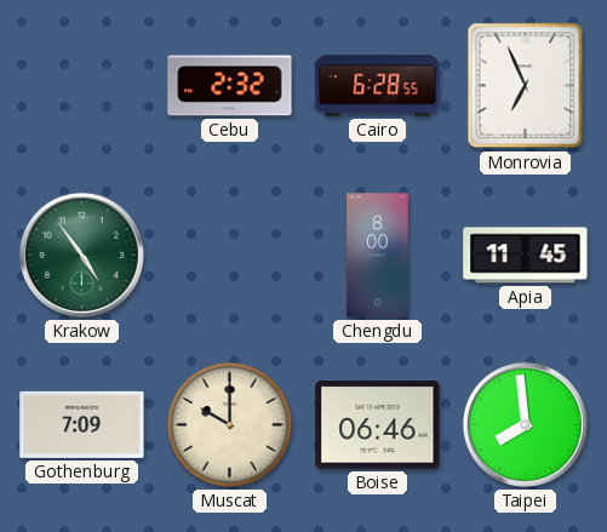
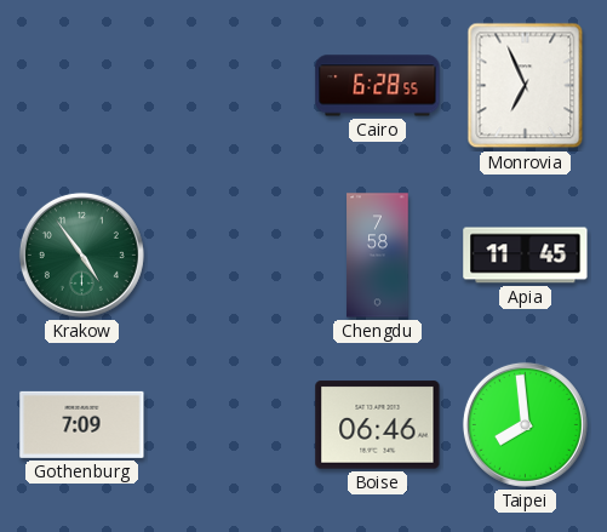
Cebu: 2:32 -> none (230, 86)
Chengdu: 8:00 -> 7:58 (378, 256)
Muscat: 10:00 -> none (230, 425)
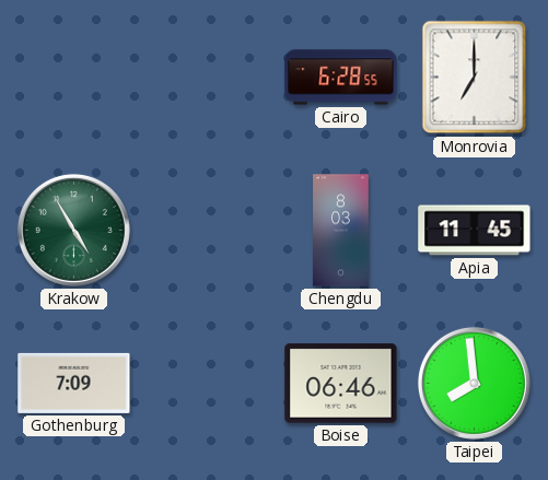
Monrovia: 6:56 -> 7:00 (475, 78)
Krakow: 4:54 -> 4:55 (73, 230)
Chengdu: 7:58 -> 8:03 (341, 231)
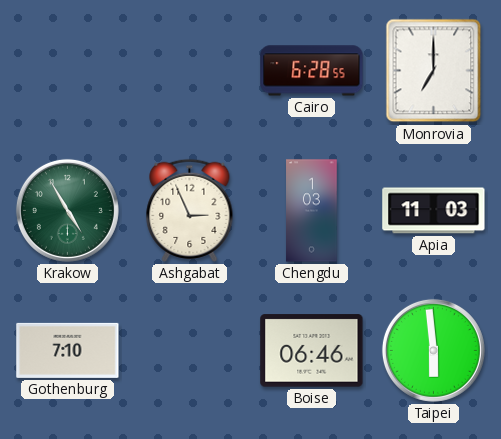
Ashgabat: none -> 2:56 (190, 210)
Chengdu: 8:03 -> 1:03 (312, 211)
Apia: 11:45 -> 11:03 (434, 211)
Gothenburg: 7:09 -> 7:10 (68, 350)
Taipei: 7:59 -> 5:59 (433, 350)
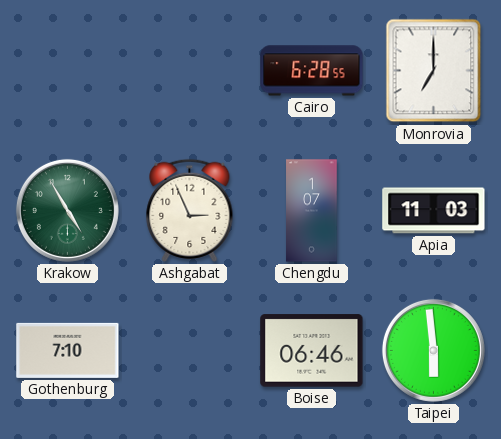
Chengdu: 1:03 -> 1:07 (312, 211)
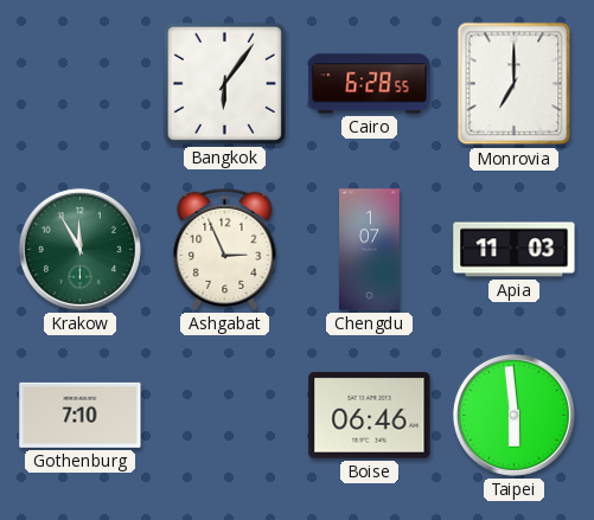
Bangkok: none -> 6:06 (224, 83)
Krakow: 4:55 -> 11:55 (79, 249)
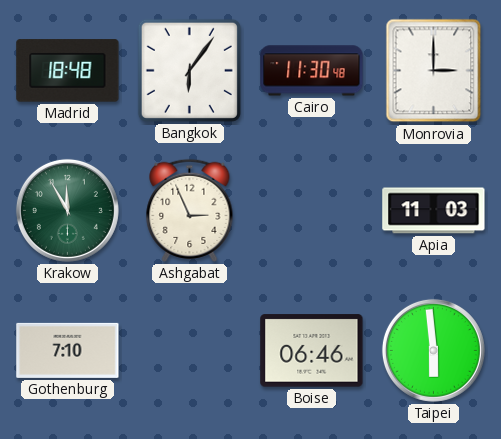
Madrid: none -> 18:48 (68, 71)
Cairo: 6:28 -> 11:30 (312, 71)
Monrovia: 7:00 -> 3:00 (434, 71)
Chengdu: 1:07 -> none (370, 250)
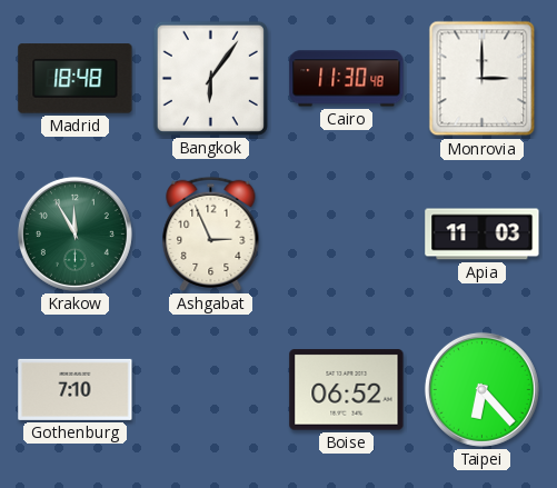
Boise: 06:46 -> 06:52 (347, 390)
Taipei: 5:59 -> 6:23 (481, 389)
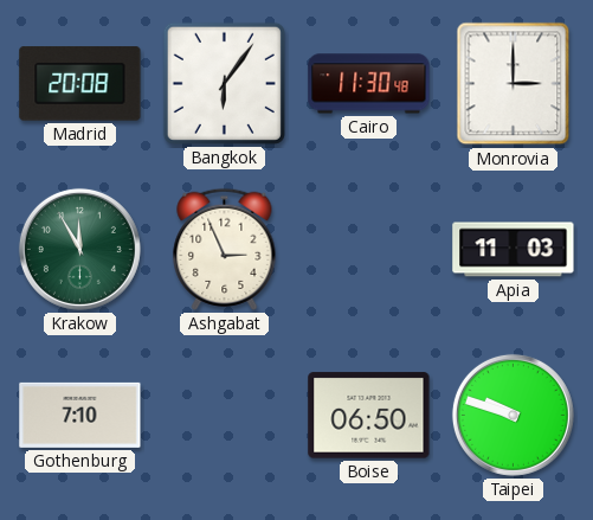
Madrid: 18:48 -> 20:08 (80, 84)
Boise: 06:52 -> 06:50 (369, 416)
Taipei: 6:23 -> 9:48 (513, 415)
